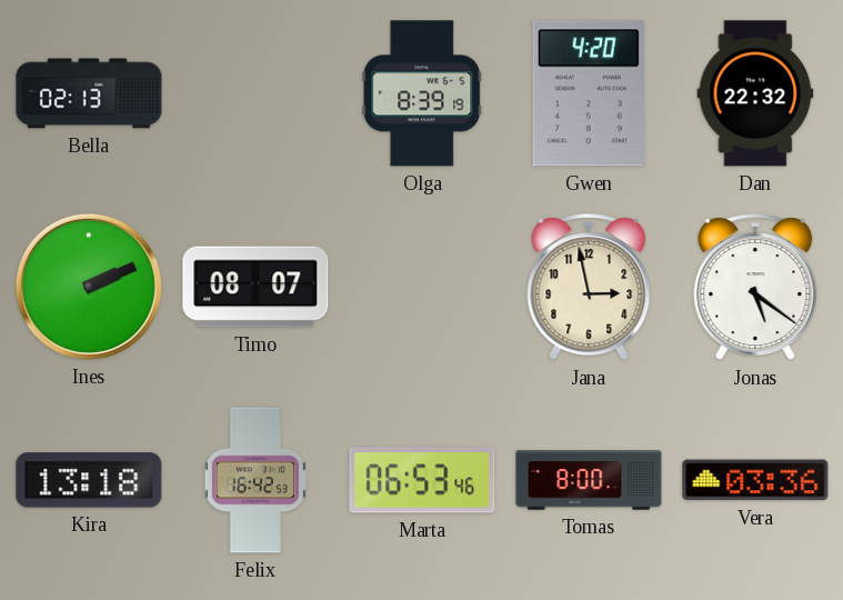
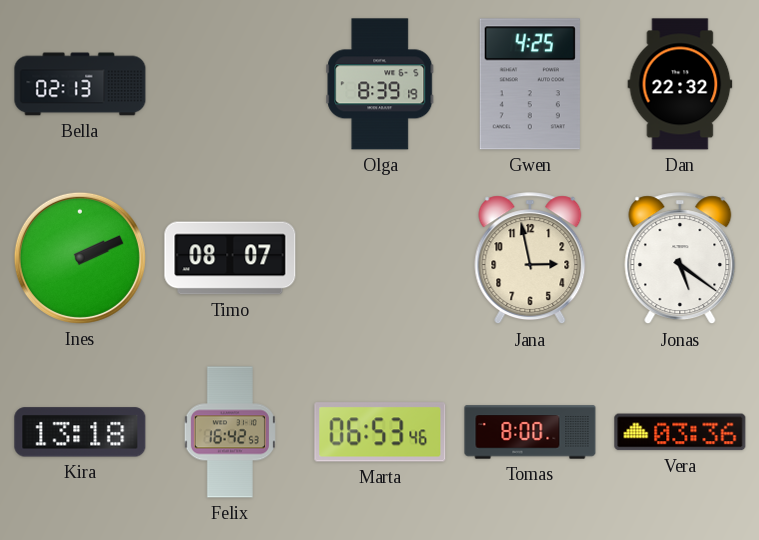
Gwen: 4:20 -> 4:25 (530, 84)
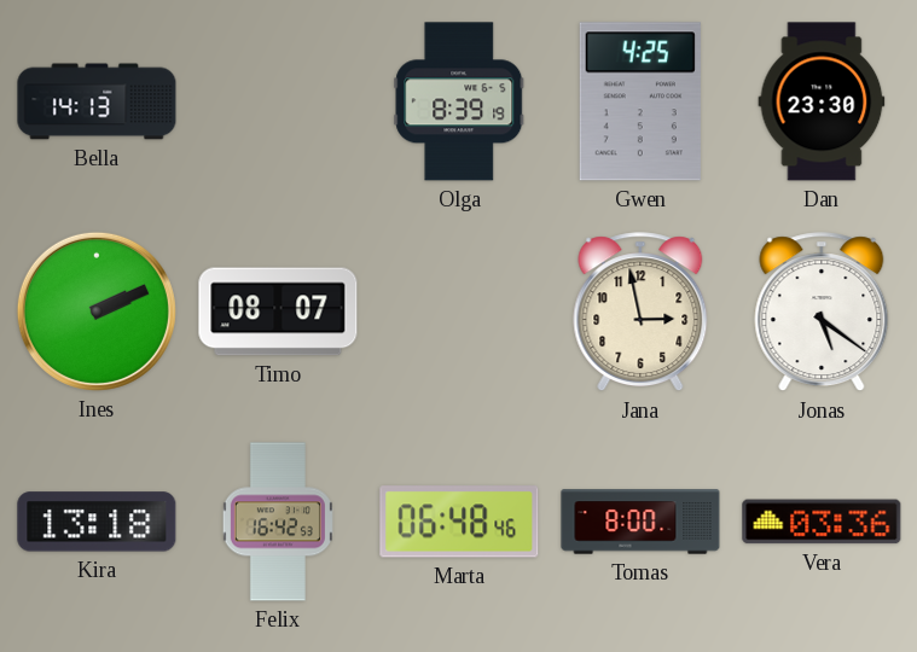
Bella: 02:13 -> 14:13 (97, 101)
Dan: 22:32 -> 23:30 (822, 101)
Marta: 06:53 -> 06:48 (459, 522)
